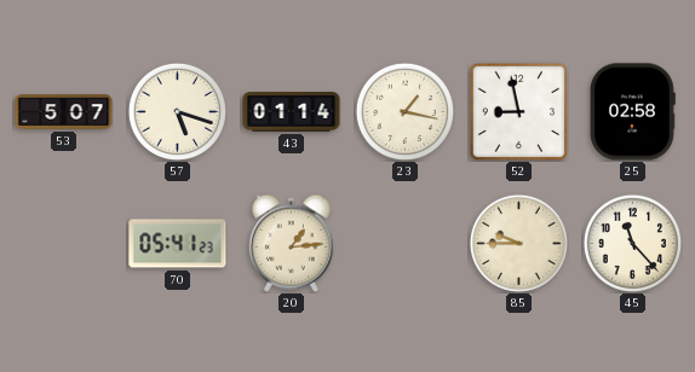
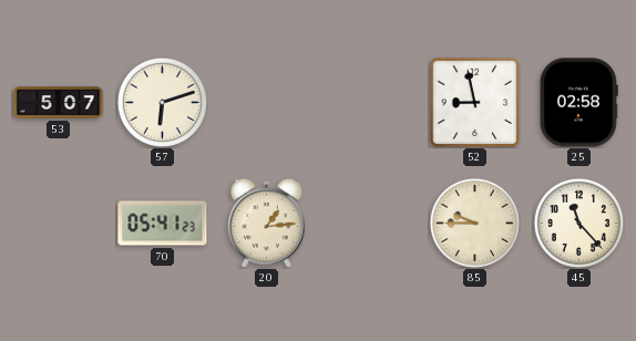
57: 5:18 -> 6:12 (162, 102)
43: 01:14 -> none (292, 112)
23: 1:17 -> none (404, 111)
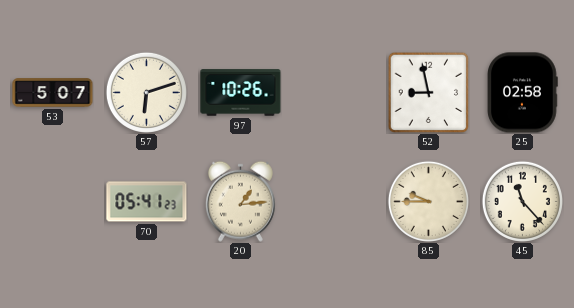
97: none -> 10:26 (241, 93)
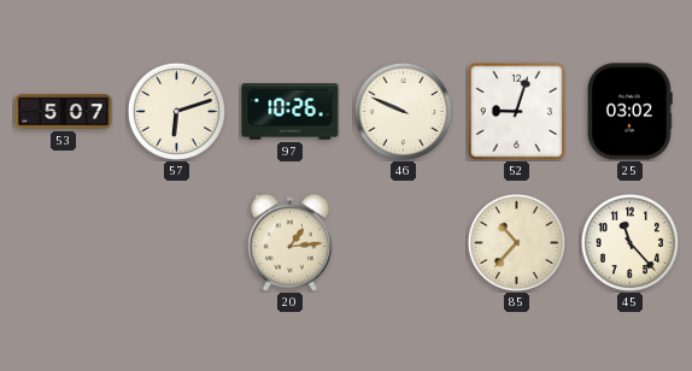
46: none -> 9:49 (403, 111)
52: 8:58 -> 9:03 (516, 111)
25: 02:58 -> 03:02 (629, 112)
70: 05:41 -> none (147, 202)
85: 9:45 -> 10:37 (516, 242)
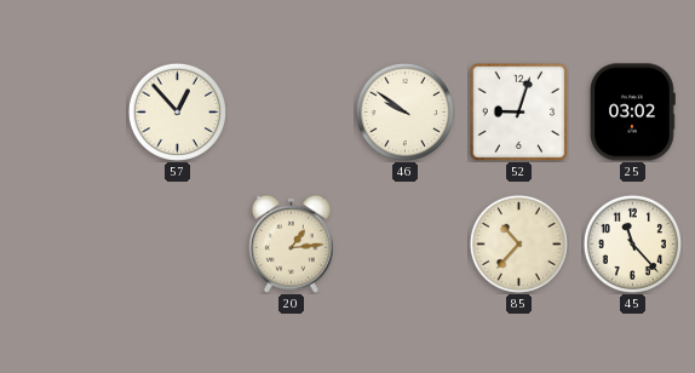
53: 5:07 -> none (64, 112)
57: 6:12 -> 12:53 (177, 111)
97: 10:26 -> none (291, 112)
46: 9:49 -> 9:51 (404, 111)
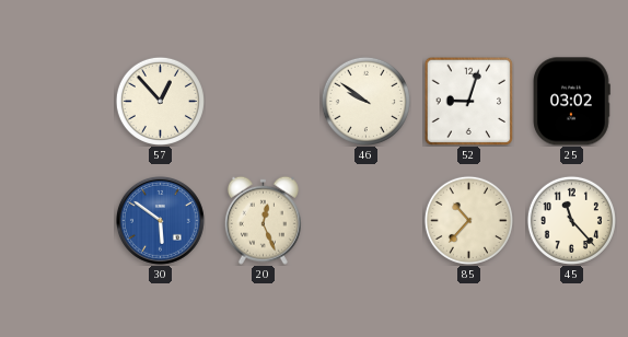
30: none -> 5:51 (160, 220)
20: 1:14 -> 12:26 (263, 220)
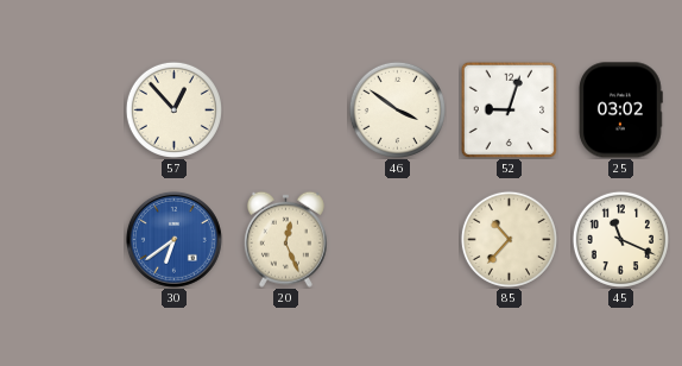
46: 9:51 -> 3:51 (397, 109)
30: 5:51 -> 6:39 (173, 239)
45: 11:23 -> 11:19 (620, 239)
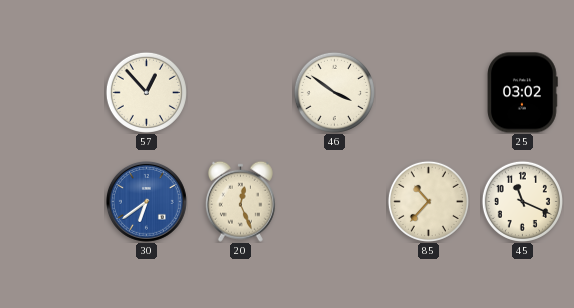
52: 9:03 -> none (509, 109)
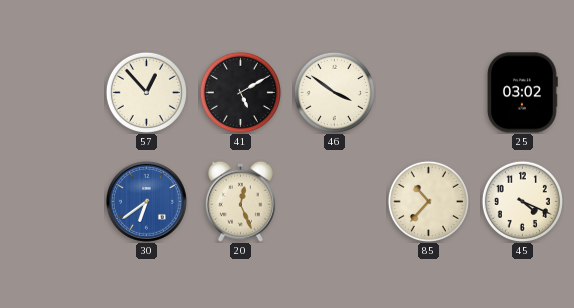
41: none -> 5:10 (240, 92)
45: 11:19 -> 4:19 (522, 201)
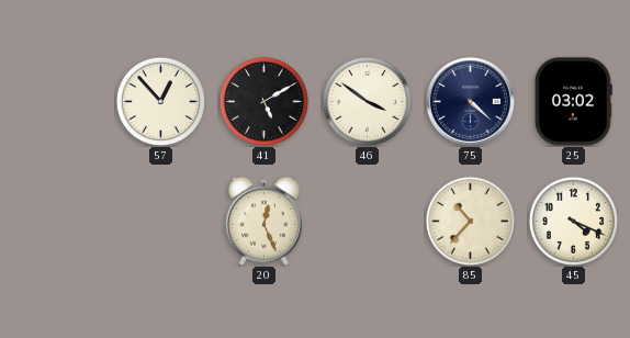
75: none -> 4:22 (470, 101)
30: 6:39 -> none (146, 201)
